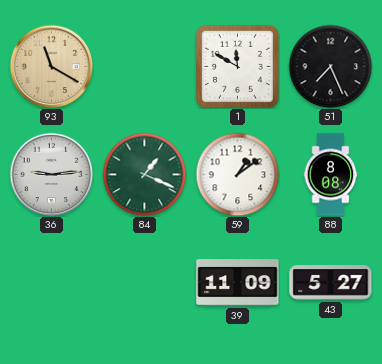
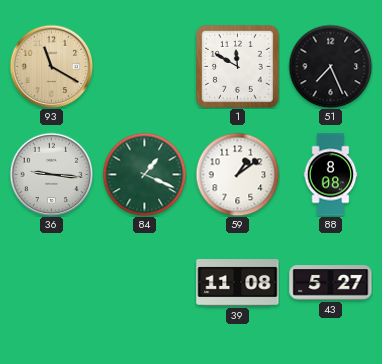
36: 9:14 -> 9:16 (51, 174)
39: 11:09 -> 11:08 (238, 283)
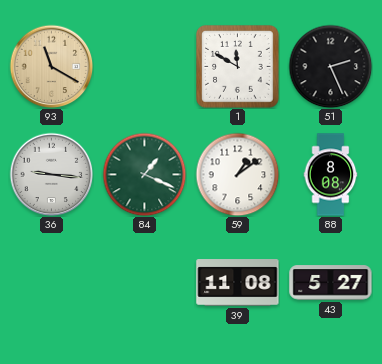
51: 7:26 -> 2:26 (330, 66)
